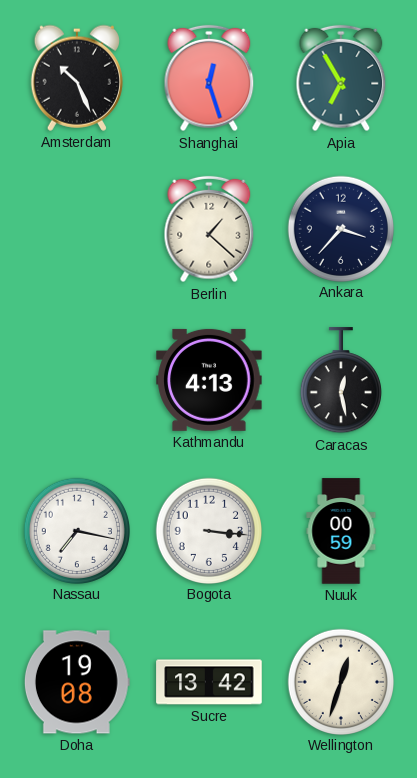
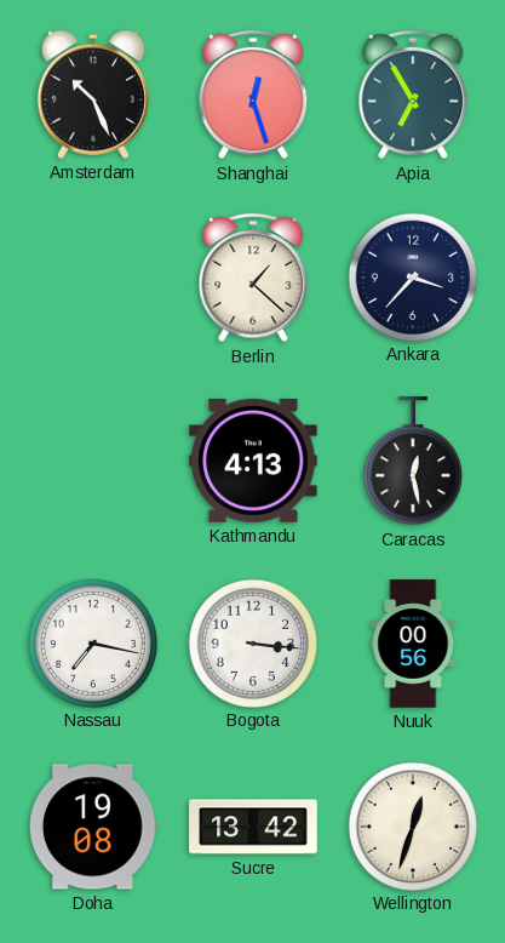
Nuuk: 00:59 -> 00:56 (413, 644)
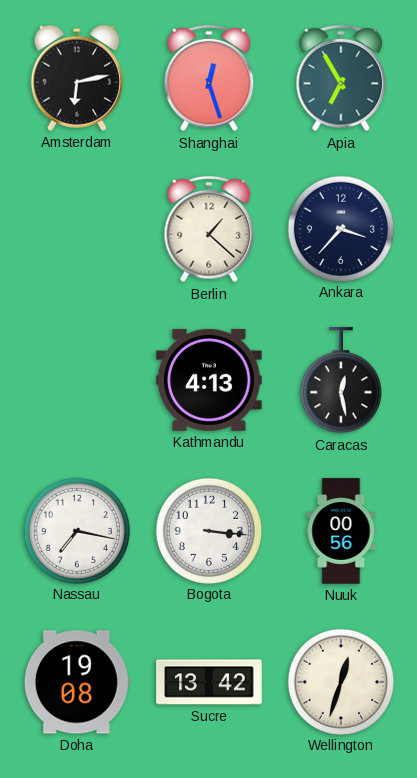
Amsterdam: 10:26 -> 6:13 (77, 78)
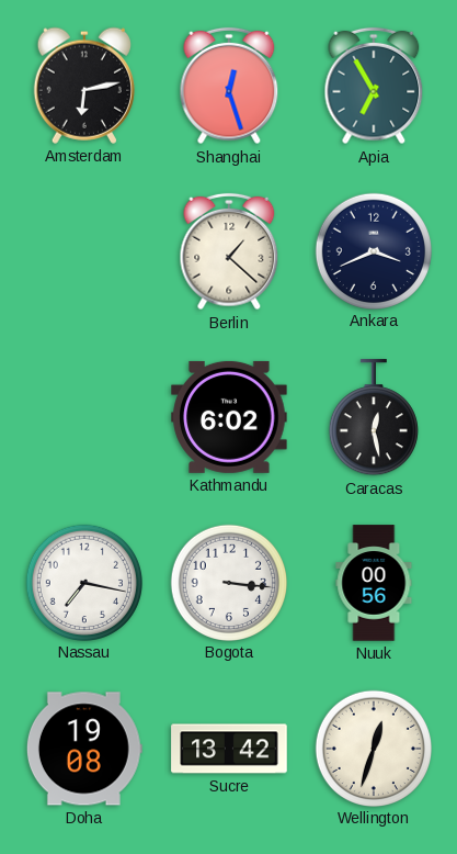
Ankara: 3:37 -> 3:41 (373, 250)
Kathmandu: 4:13 -> 6:02 (229, 417)
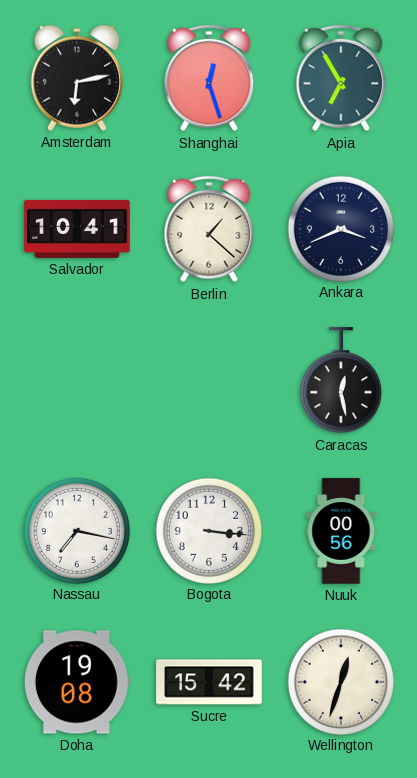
Salvador: none -> 10:41 (77, 229)
Kathmandu: 6:02 -> none (229, 417)
Sucre: 13:42 -> 15:42 (209, 682)
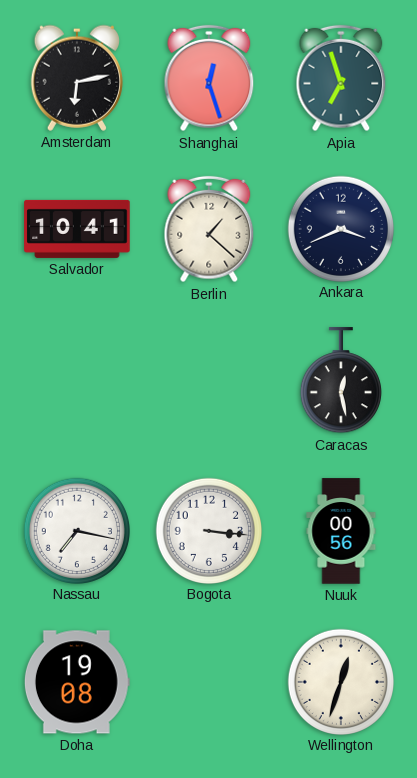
Apia: 6:55 -> 6:57 (341, 78)
Sucre: 15:42 -> none (209, 682)
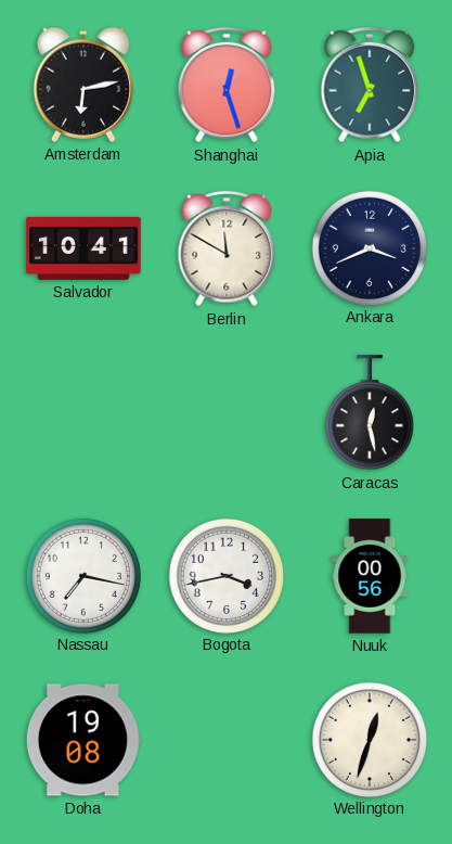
Berlin: 1:22 -> 11:50 (227, 248)
Bogota: 3:16 -> 3:43 (225, 575)
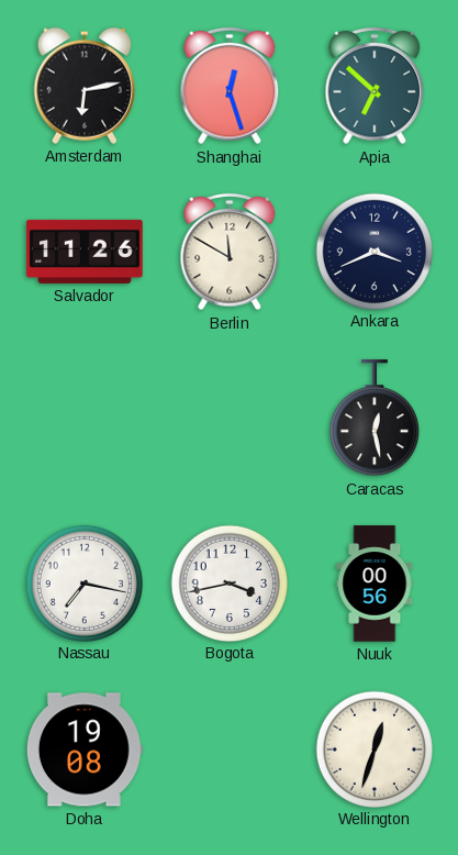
Apia: 6:57 -> 6:52 (375, 86)
Salvador: 10:41 -> 11:26 (85, 252)
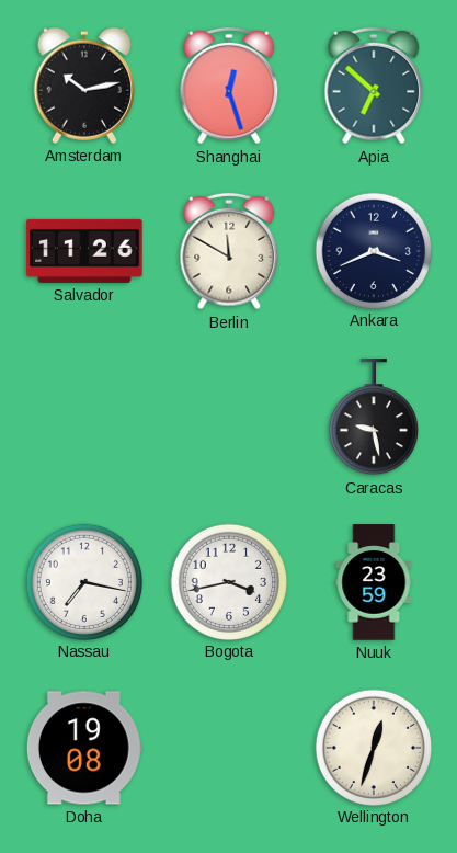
Amsterdam: 6:13 -> 10:13 (84, 86)
Caracas: 12:28 -> 9:28 (374, 418)
Nuuk: 00:56 -> 23:59 (374, 582)
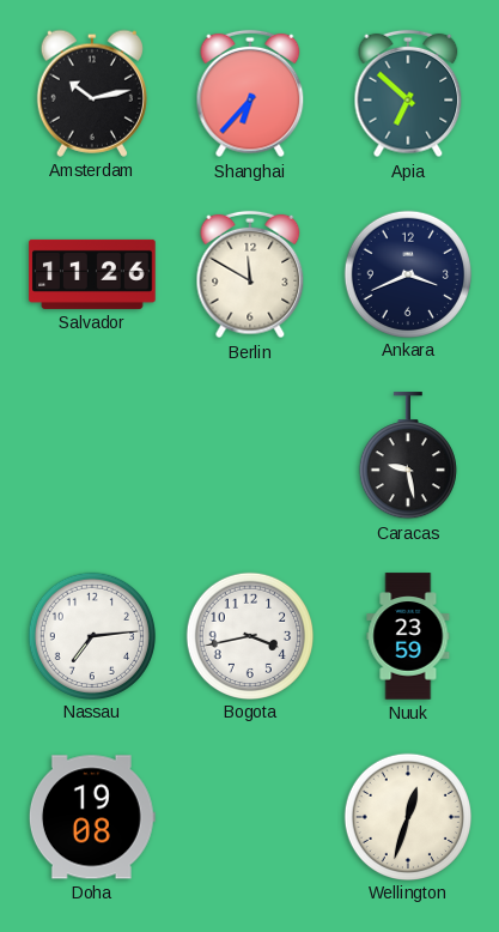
Shanghai: 12:27 -> 6:37 (250, 93)
Nassau: 7:17 -> 7:14 (91, 635)
